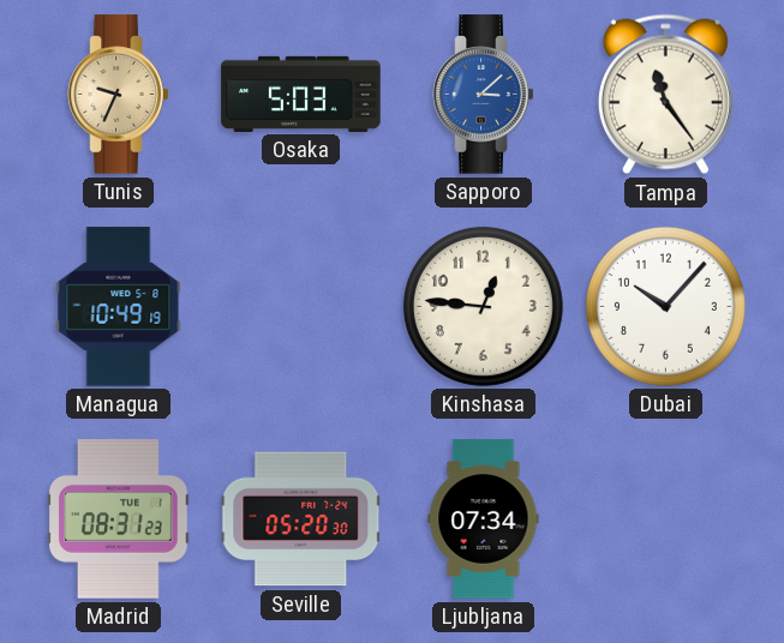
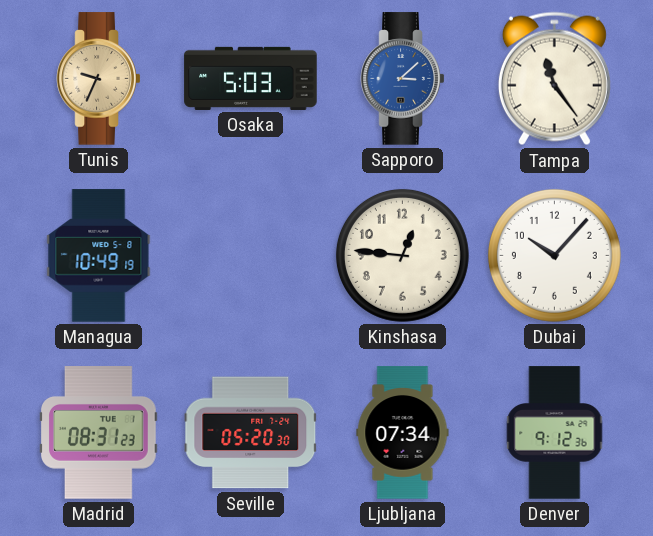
Denver: none -> 9:12 (555, 433)
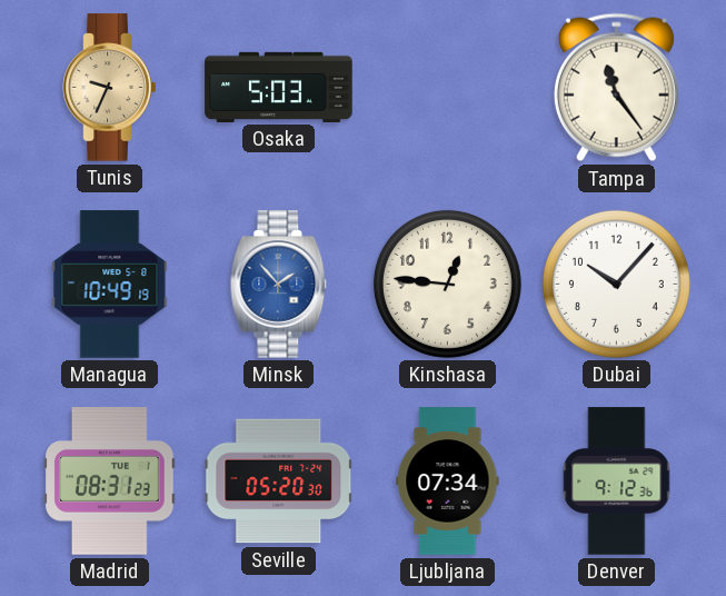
Sapporo: 3:08 -> none (403, 79)
Minsk: none -> 1:53 (279, 285)
